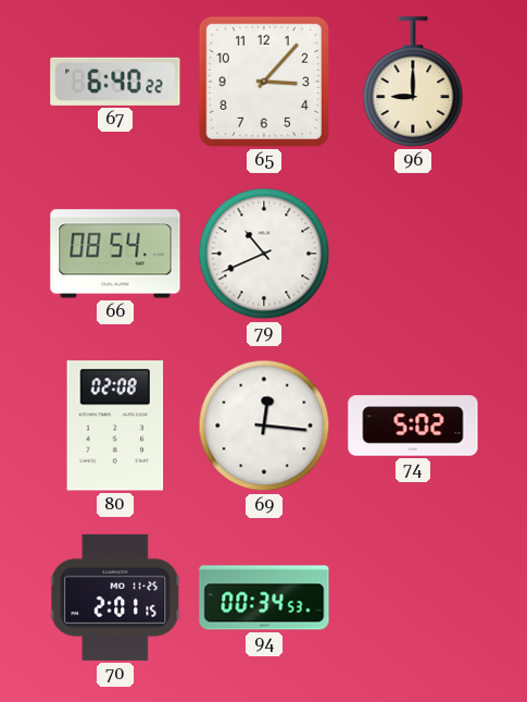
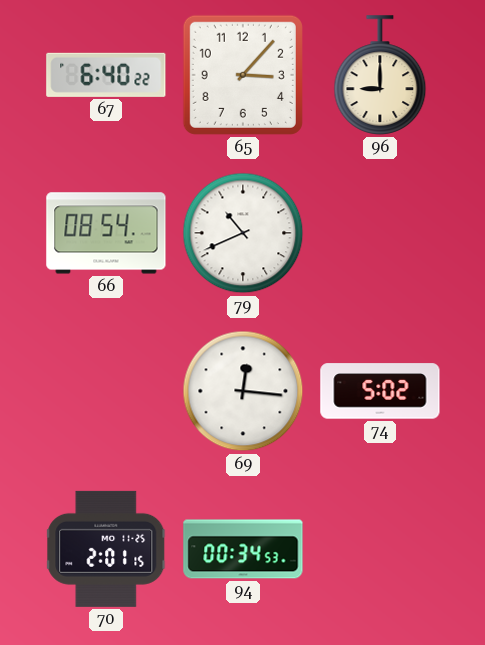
80: 02:08 -> none (115, 426)
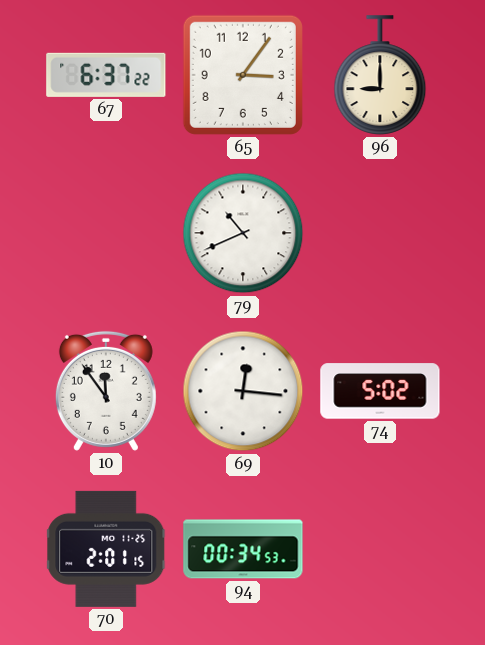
67: 6:40 -> 6:37 (106, 75)
65: 3:07 -> 3:06 (243, 75)
66: 08:54 -> none (106, 233)
10: none -> 11:54 (106, 391)
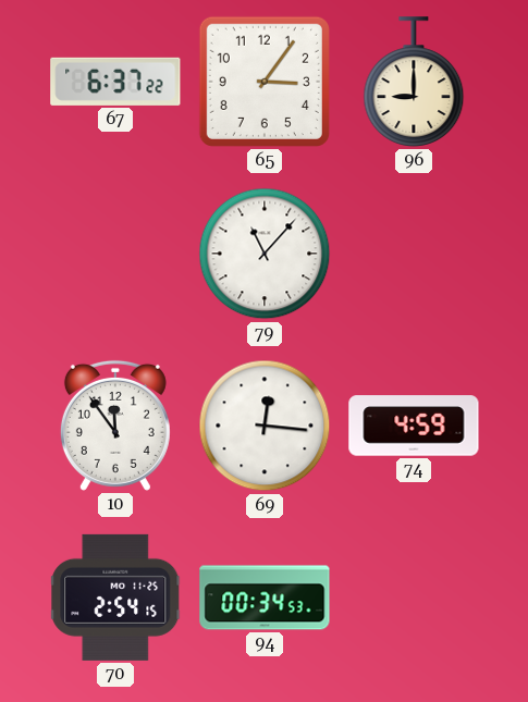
79: 10:41 -> 11:07 (265, 254)
74: 5:02 -> 4:59 (414, 426)
70: 2:01 -> 2:54 (116, 598)
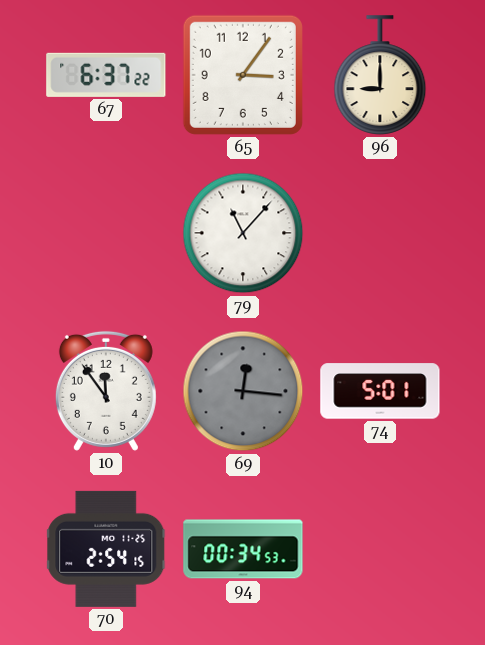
69 dial: white -> grey (243, 391)
74: 4:59 -> 5:01 (380, 391)
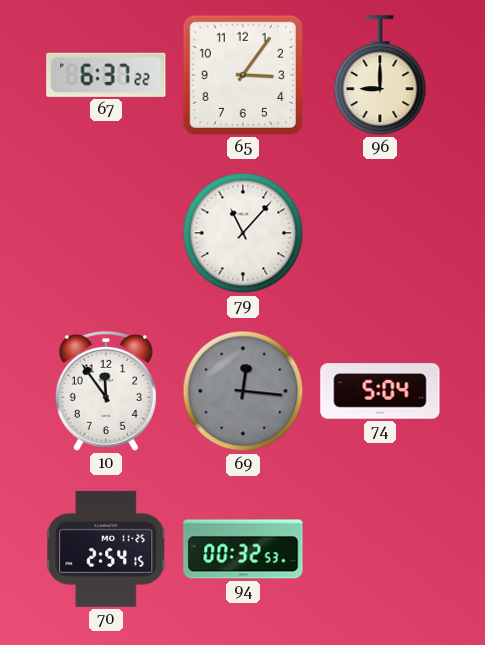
74: 5:01 -> 5:04 (380, 391)
94: 00:34 -> 00:32 (243, 549)
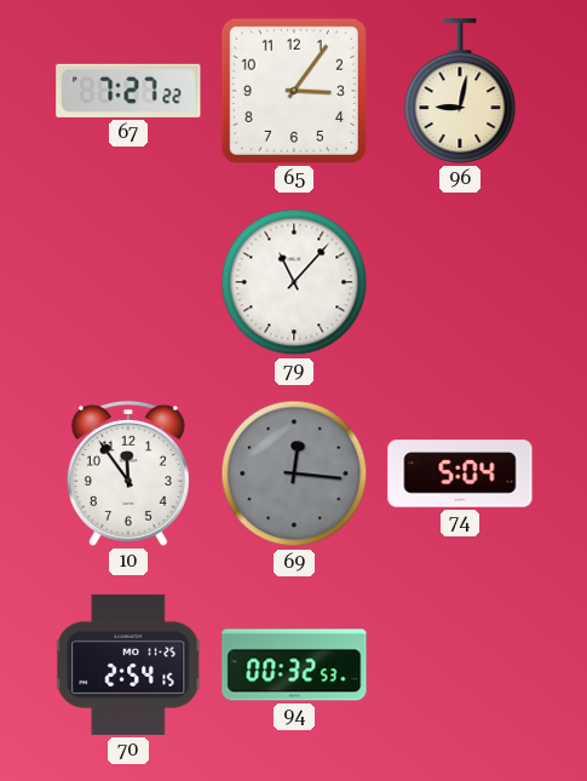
67: 6:37 -> 7:27 (128, 91)
96: 9:00 -> 9:02 (460, 91)
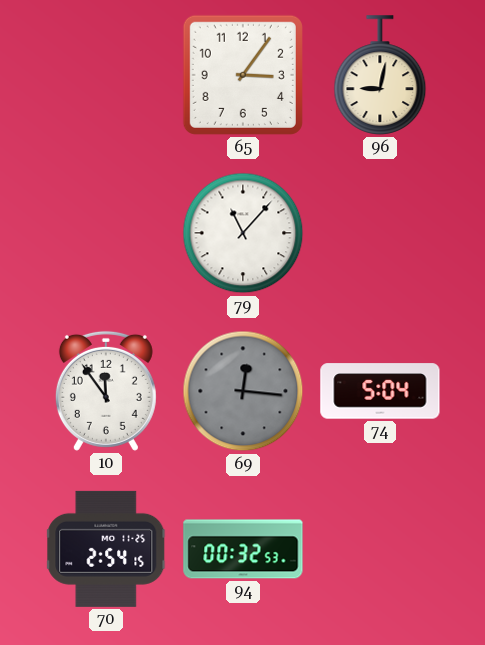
67: 7:27 -> none (128, 91)
